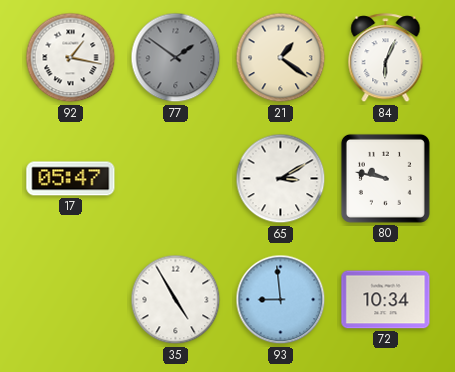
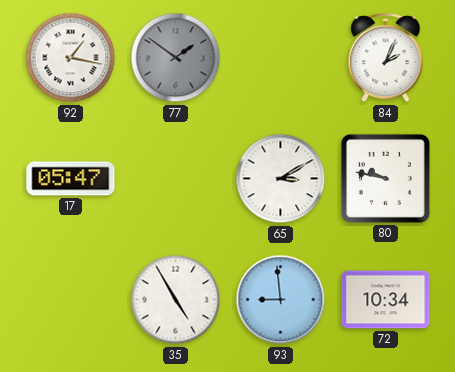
21: 1:21 -> none (281, 58)
84: 6:04 -> 2:04 (386, 58)
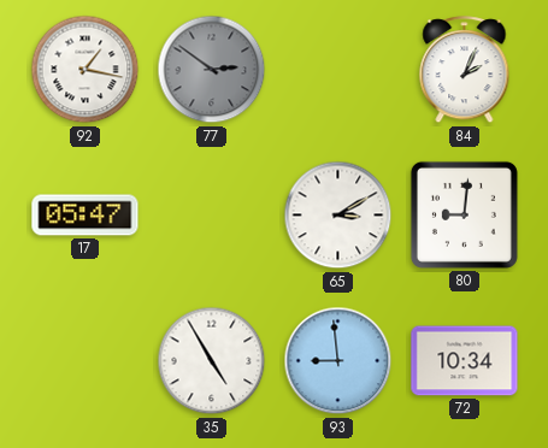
77: 1:51 -> 2:51 (212, 70)
80: 9:47 -> 9:01 (464, 214)
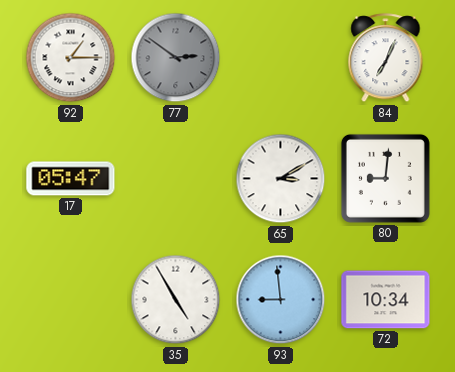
92: 1:17 -> 1:15 (71, 58)
84: 2:04 -> 7:04 (386, 58)
